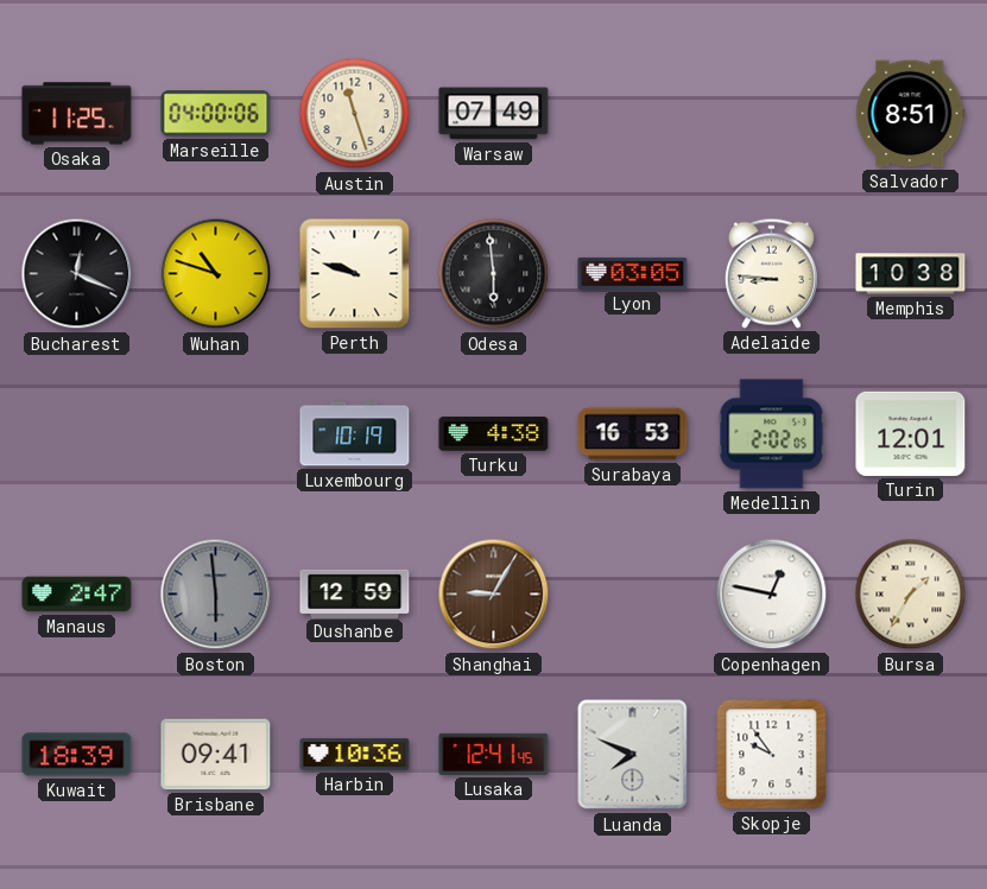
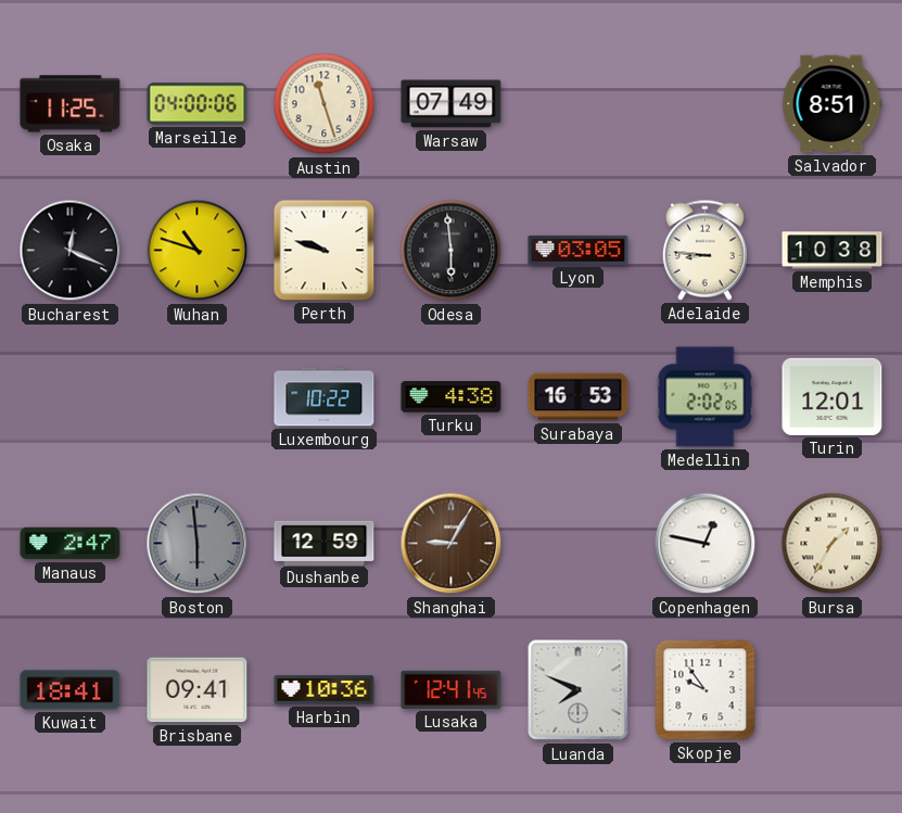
Luxembourg: 10:19 -> 10:22 (325, 397)
Kuwait: 18:39 -> 18:41 (71, 690)
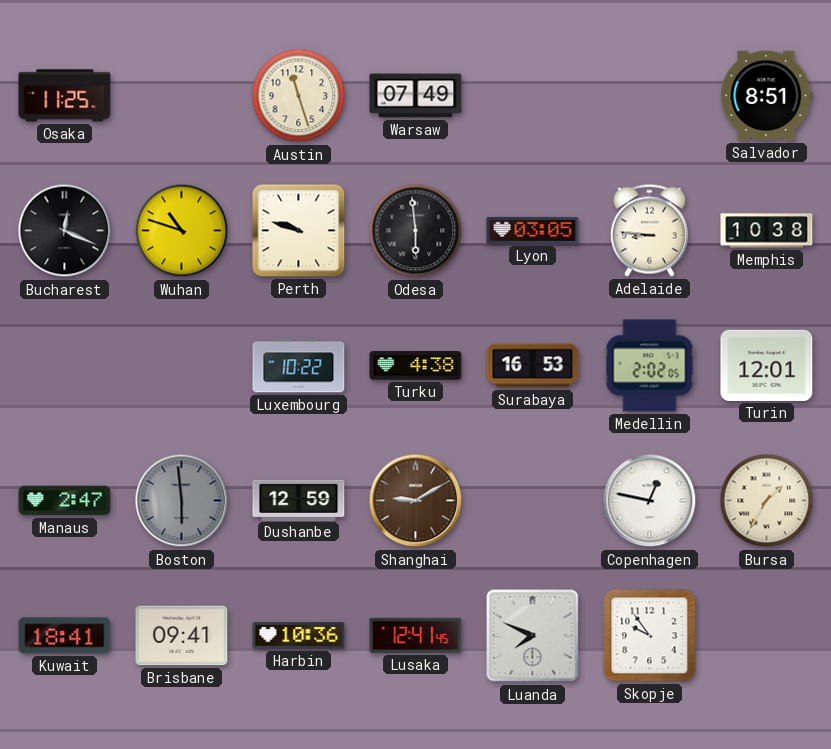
Marseille: 04:00 -> none (198, 104)
Shanghai: 9:05 -> 9:10 (416, 501)
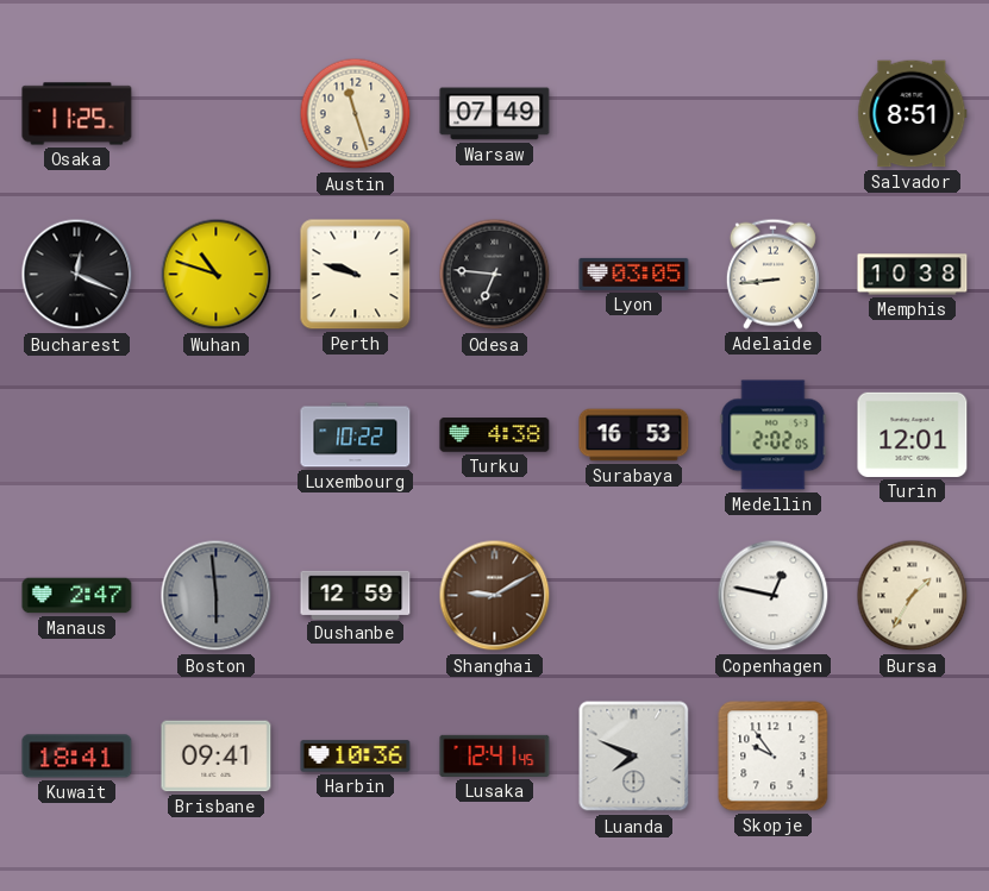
Odesa: 5:59 -> 6:46 (495, 275)
Adelaide: 8:46 -> 8:44 (772, 274)
